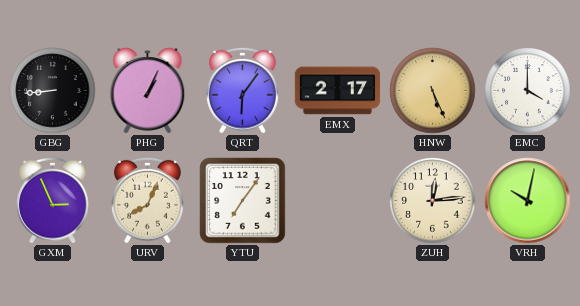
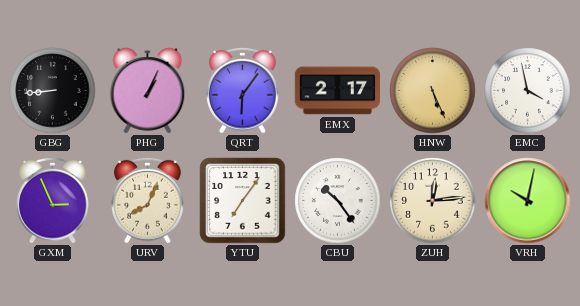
EMC: 4:00 -> 3:58 (528, 91)
CBU: none -> 10:24 (338, 201)
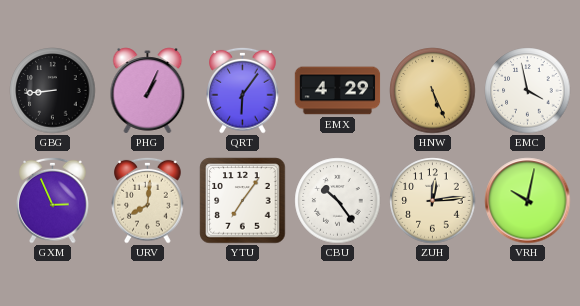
EMX: 2:17 -> 4:29 (338, 91)
URV: 8:04 -> 8:01 (148, 200)
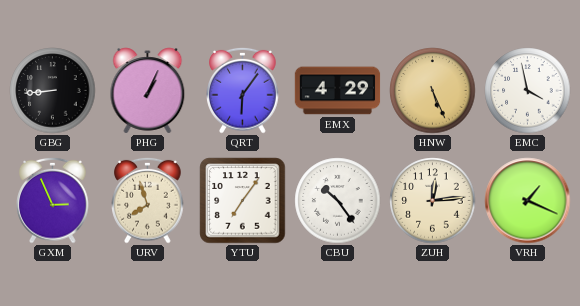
URV: 8:01 -> 7:57 (148, 200)
VRH: 10:02 -> 1:19 (528, 201)
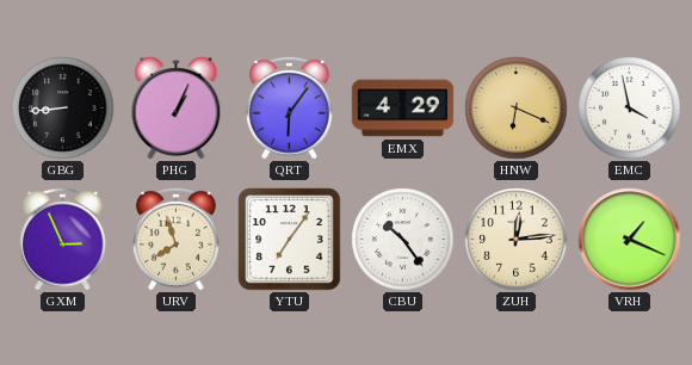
HNW: 5:26 -> 6:19 (517, 109)
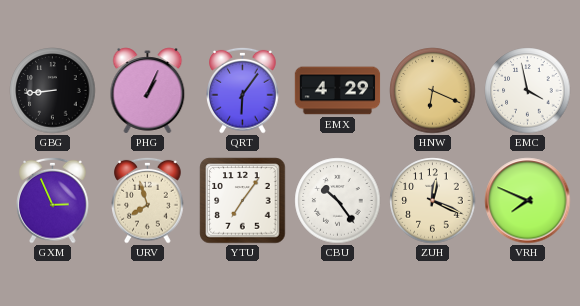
ZUH: 12:14 -> 12:19 (433, 201)
VRH: 1:19 -> 7:49 (528, 201)
